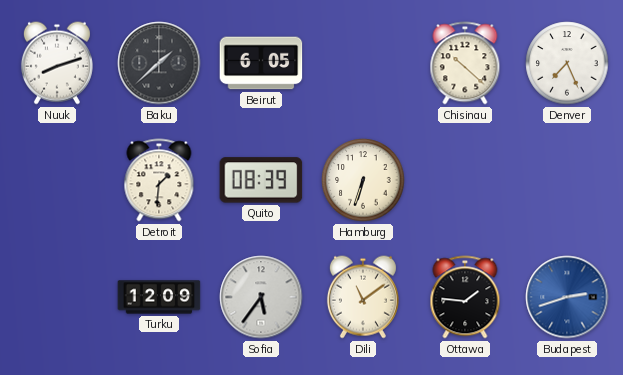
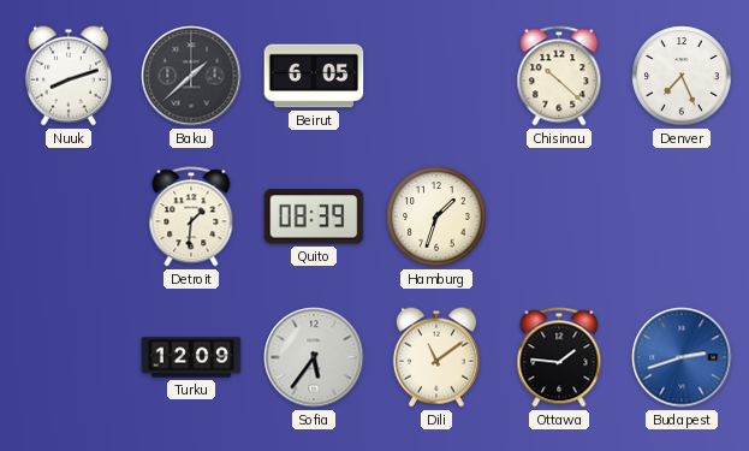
Hamburg: 6:33 -> 1:33 (436, 216)
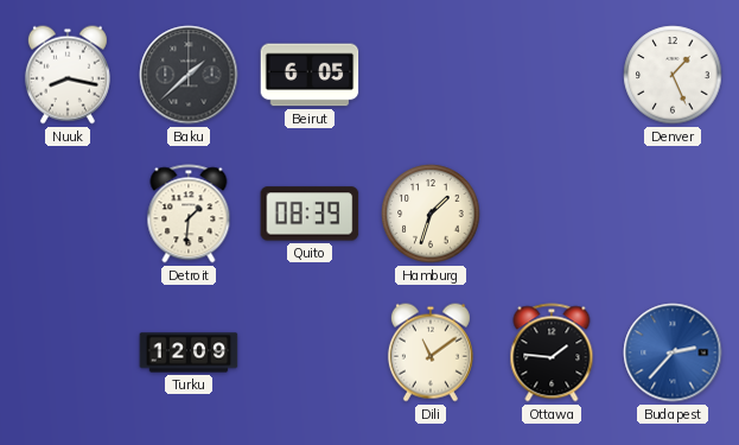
Nuuk: 8:12 -> 8:17 (68, 75)
Chisinau: 10:22 -> none (559, 76)
Denver: 7:26 -> 1:26 (673, 75)
Sofia: 5:36 -> none (314, 357)
Budapest: 2:42 -> 2:37 (673, 352)
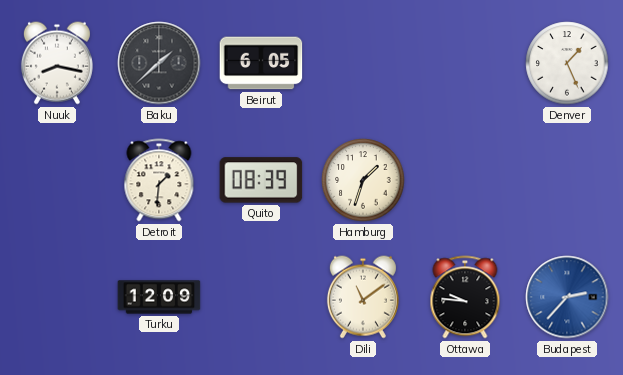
Ottawa: 1:46 -> 9:46 (465, 297)
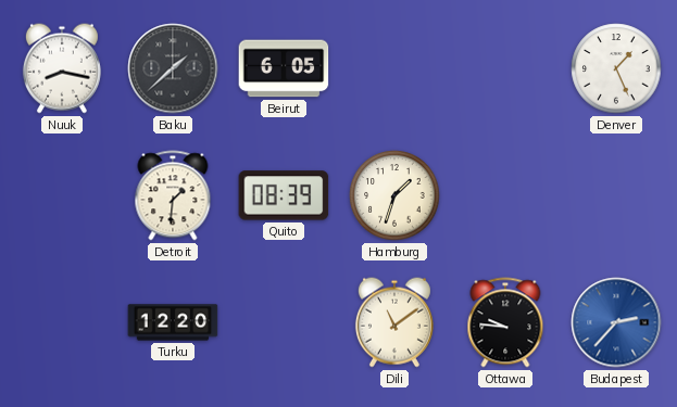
Turku: 12:09 -> 12:20 (173, 322)
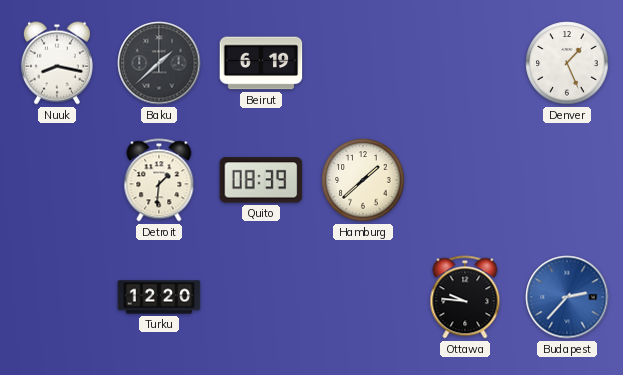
Beirut: 6:05 -> 6:19 (261, 63)
Hamburg: 1:33 -> 1:38 (363, 180)
Dili: 11:09 -> none (394, 322)
